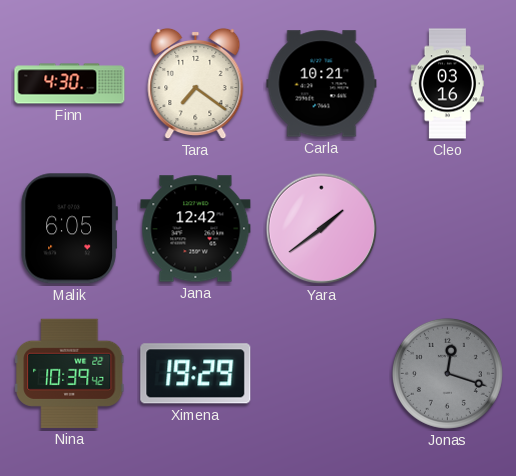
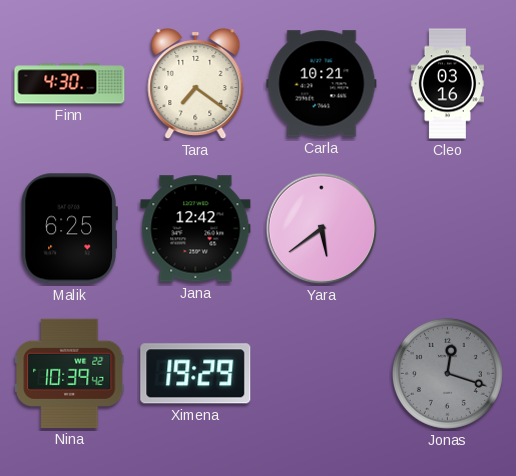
Malik: 6:05 -> 6:25 (69, 229)
Yara: 1:39 -> 5:39 (322, 229)
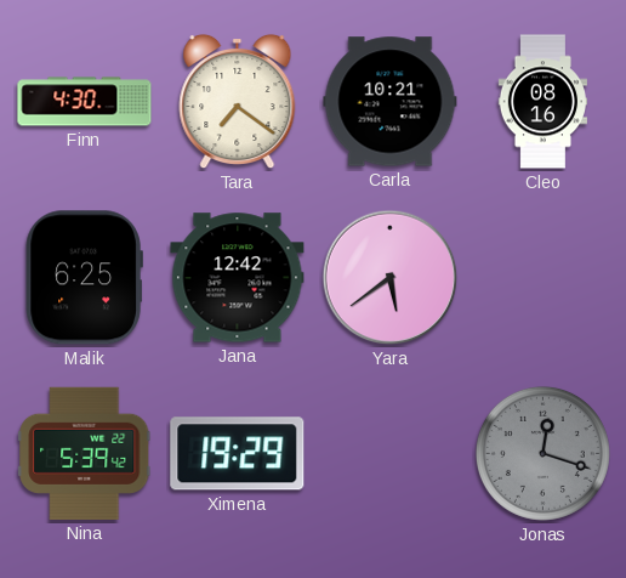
Cleo: 03:16 -> 08:16 (542, 102)
Nina: 10:39 -> 5:39 (85, 453)
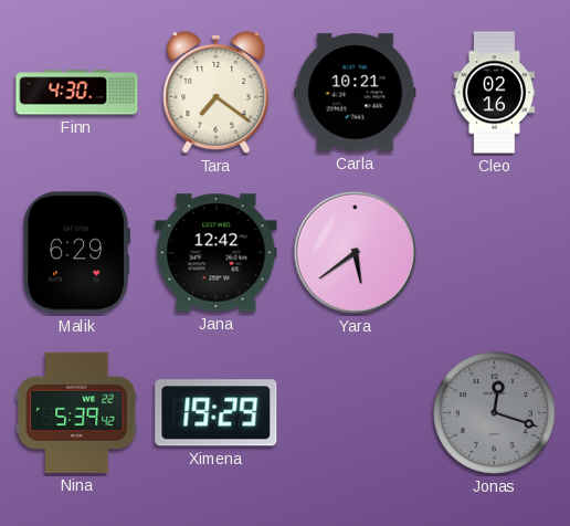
Cleo: 08:16 -> 02:16 (494, 93)
Malik: 6:25 -> 6:29 (76, 253)
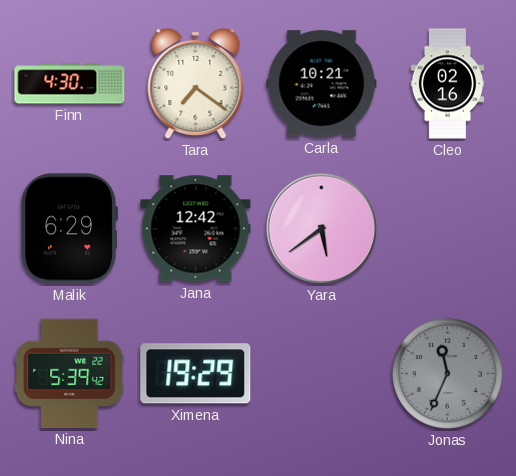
Jonas: 12:18 -> 11:34 (447, 373)
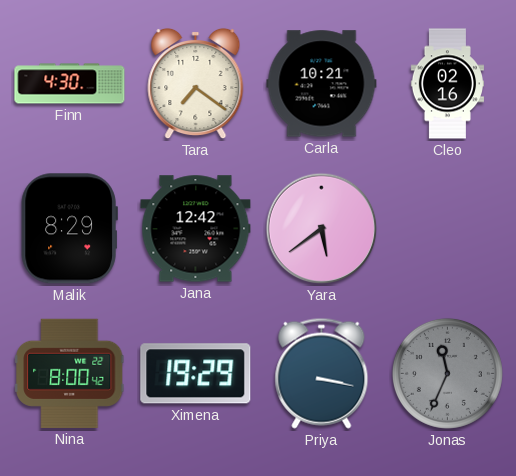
Malik: 6:29 -> 8:29 (69, 229)
Nina: 5:39 -> 8:00 (70, 373)
Priya: none -> 3:17 (322, 373)
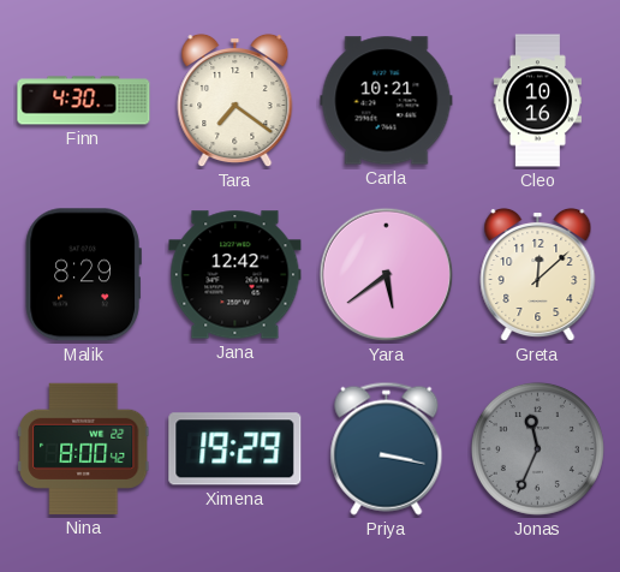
Cleo: 02:16 -> 10:16 (537, 101)
Greta: none -> 12:08 (538, 275)
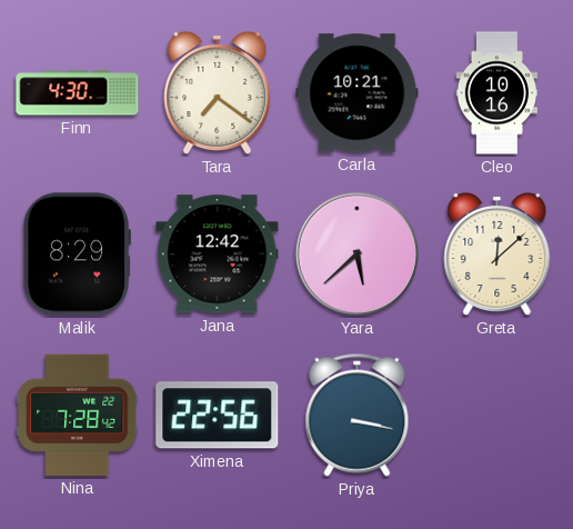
Yara: 5:39 -> 5:38 (358, 254)
Nina: 8:00 -> 7:28 (78, 415)
Ximena: 19:29 -> 22:56 (218, 416)
Jonas: 11:34 -> none (537, 448)
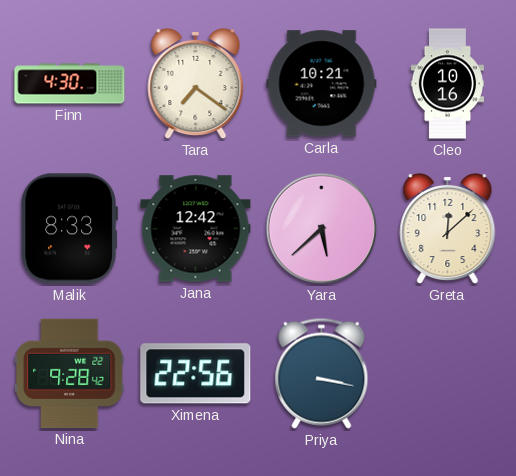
Malik: 8:29 -> 8:33 (69, 229)
Nina: 7:28 -> 9:28 (70, 373)
